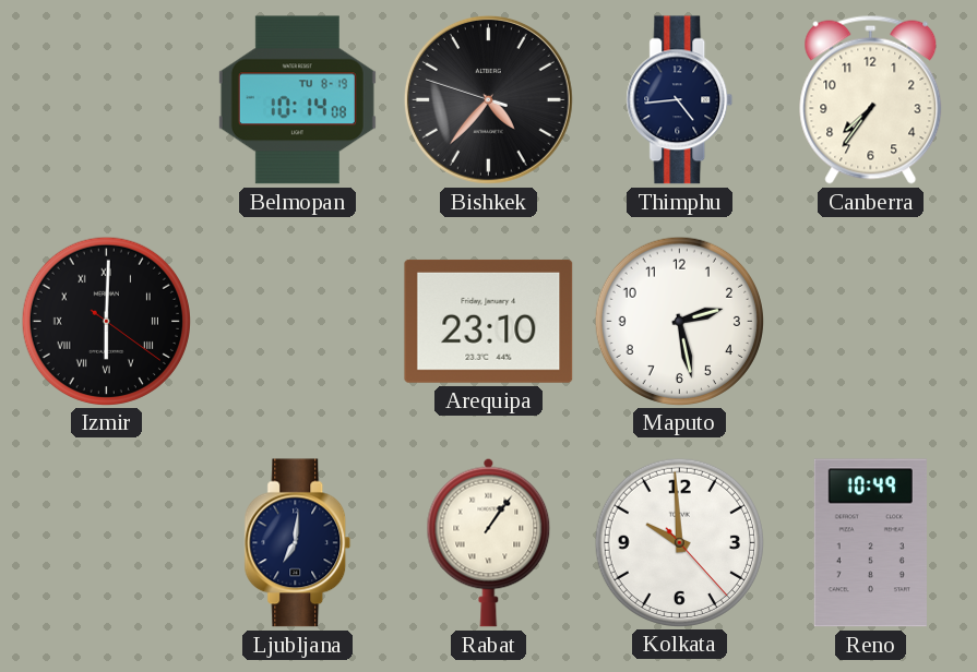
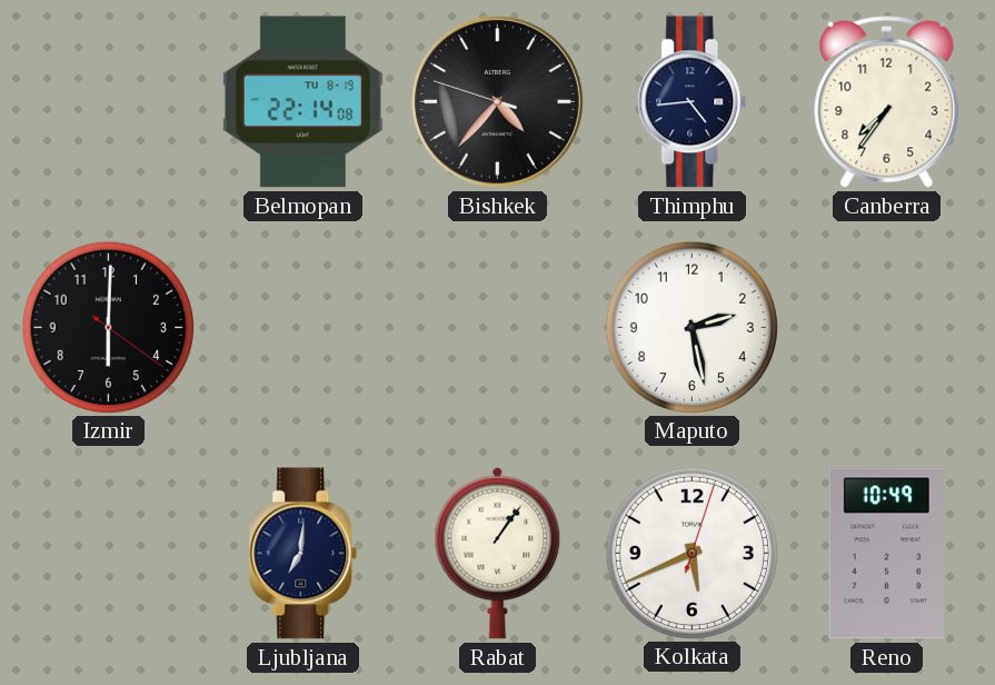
Belmopan: 10:14 -> 22:14 (302, 102)
Izmir numerals: Roman -> Arabic (108, 327)
Arequipa: 23:10 -> none (489, 321)
Kolkata: 9:59 -> 5:41 (691, 553)
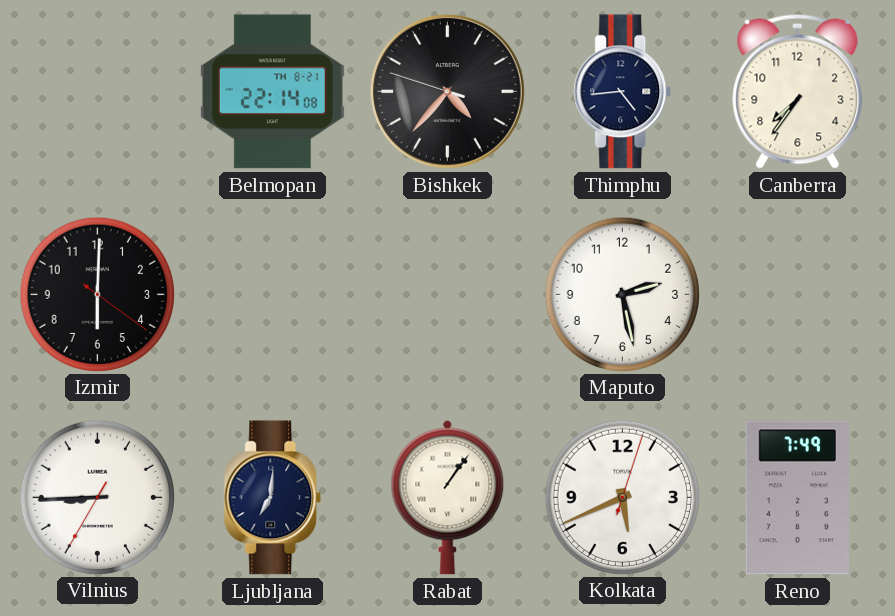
Belmopan date: TU 8-19 -> TH 8-21 (272, 92)
Vilnius: none -> 8:44 (97, 497)
Reno: 10:49 -> 7:49 (797, 498)
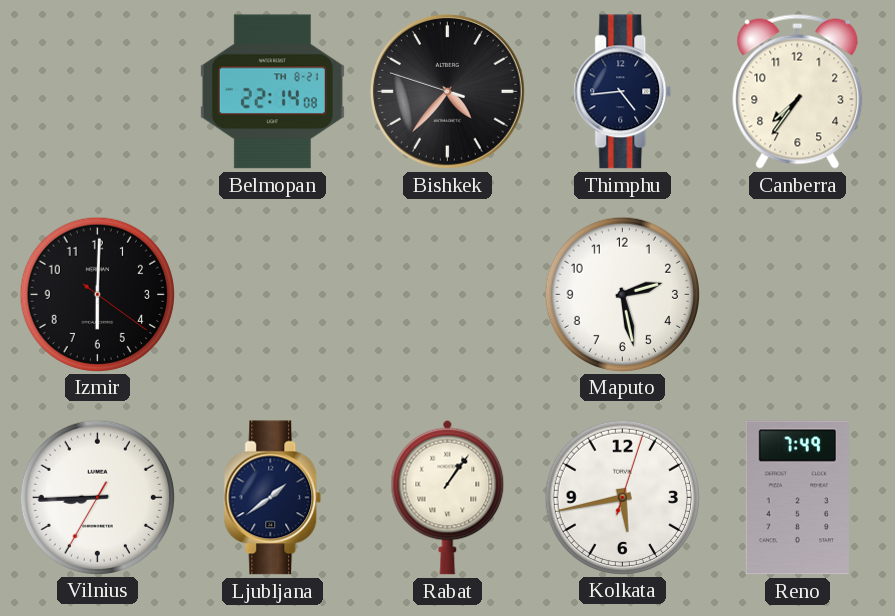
Ljubljana: 7:01 -> 1:39 (273, 498)
Kolkata: 5:41 -> 5:43 (622, 497)
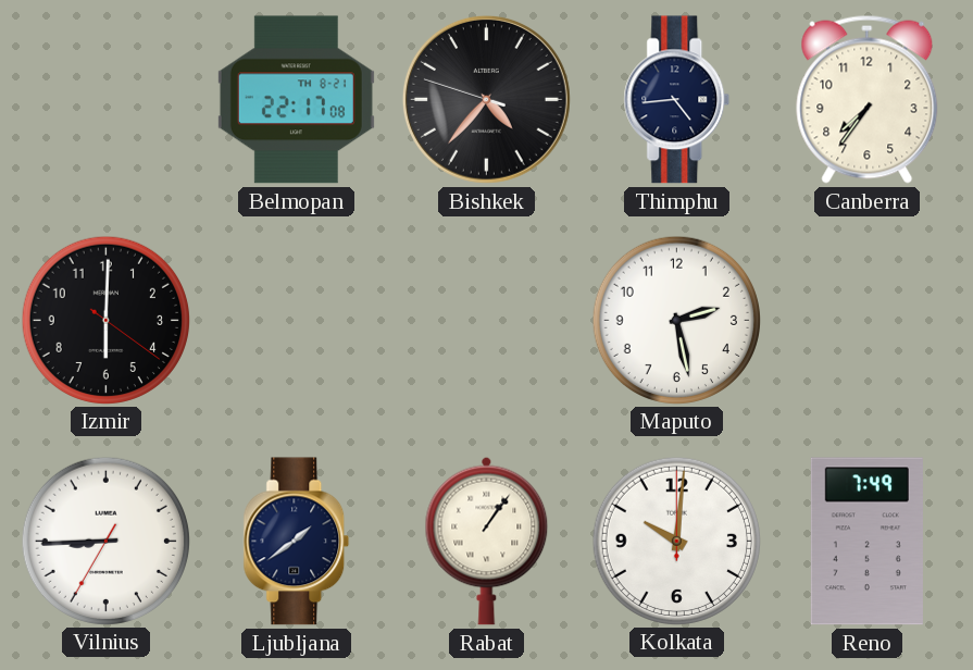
Belmopan: 22:14 -> 22:17 (296, 100)
Kolkata: 5:43 -> 10:01 (676, 541)
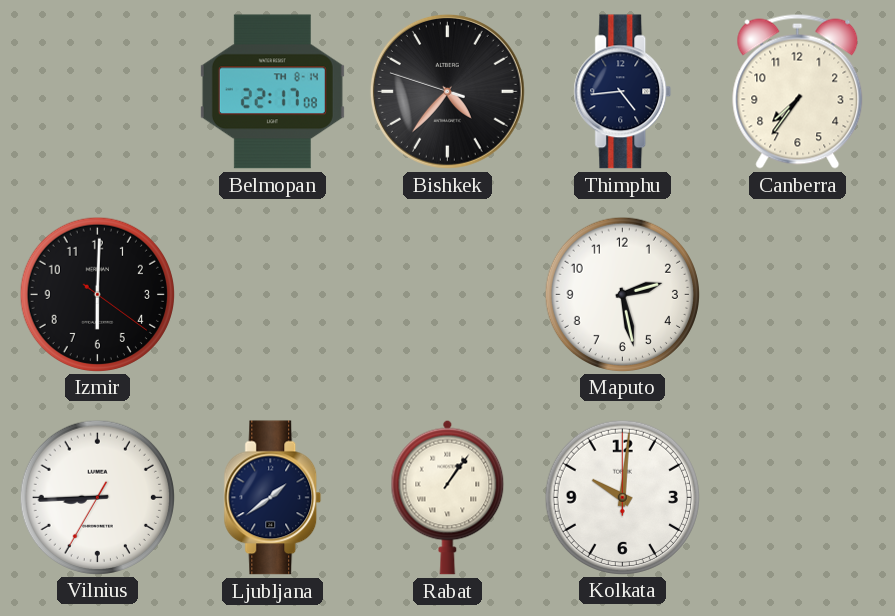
Belmopan date: TH 8-21 -> TH 8-14 (272, 92)
Reno: 7:49 -> none (866, 542)
